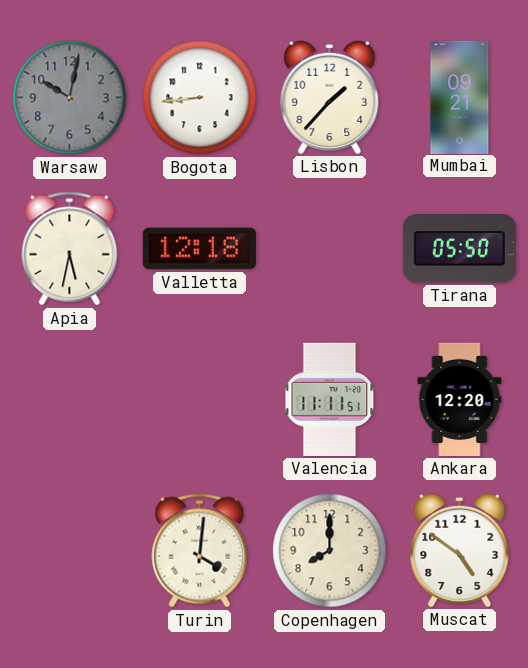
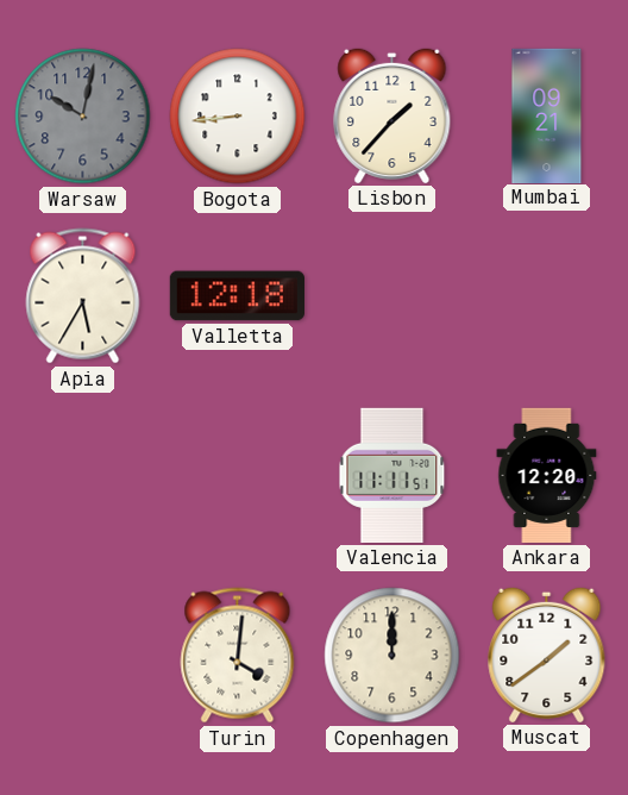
Apia: 5:32 -> 5:35 (83, 296)
Tirana: 05:50 -> none (459, 249)
Copenhagen: 8:00 -> 12:00 (392, 656)
Muscat: 4:51 -> 1:39 (547, 655)
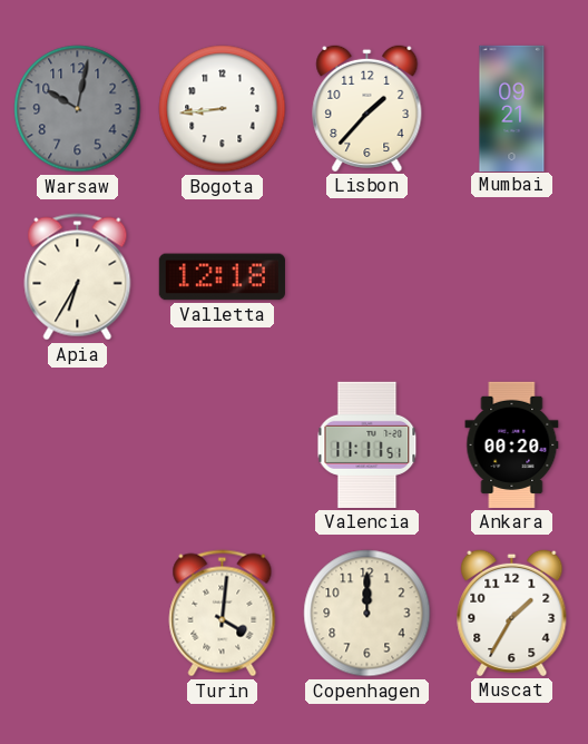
Apia: 5:35 -> 6:35 (78, 277)
Ankara: 12:20 -> 00:20 (512, 444)
Muscat: 1:39 -> 1:35 (512, 613)
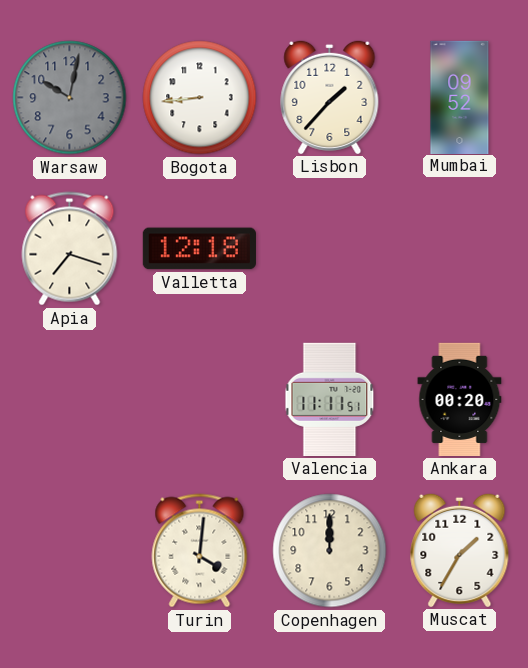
Mumbai: 09:21 -> 09:52 (460, 97)
Apia: 6:35 -> 7:18 (70, 249)
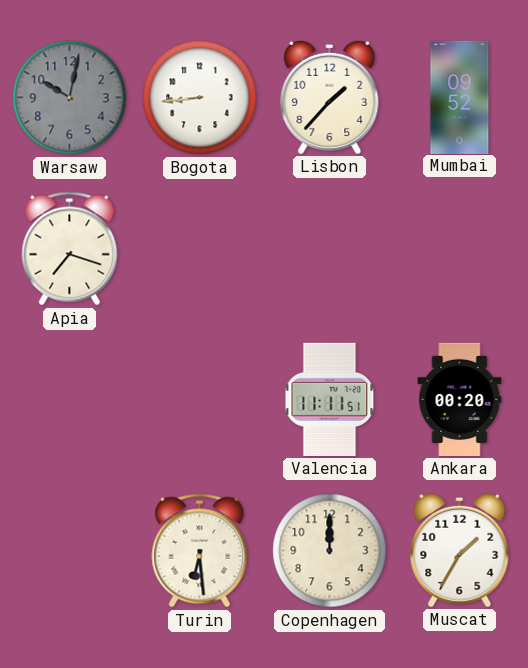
Valletta: 12:18 -> none (199, 249)
Turin: 4:01 -> 6:29 (200, 551)
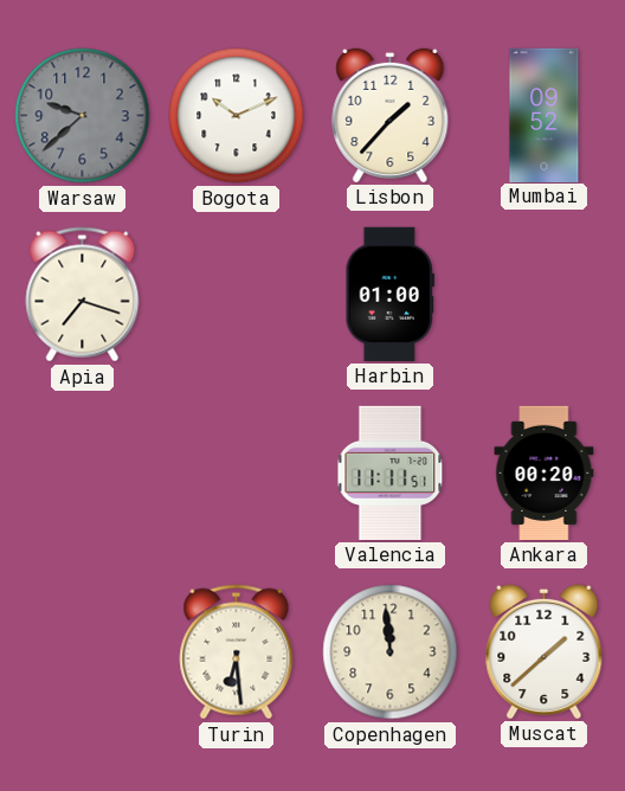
Warsaw: 10:02 -> 9:38 (83, 116)
Bogota: 8:44 -> 10:11 (237, 116)
Harbin: none -> 01:00 (389, 294)
Copenhagen: 12:00 -> 11:59 (391, 652)
Muscat: 1:35 -> 1:38 (545, 651)
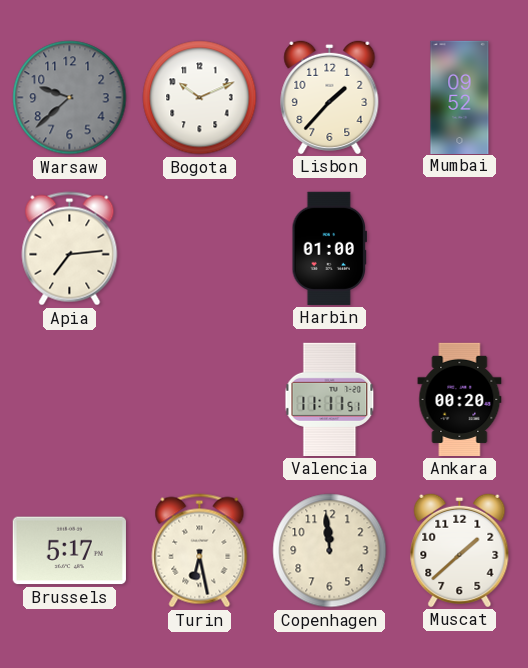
Apia: 7:18 -> 7:14 (70, 249)
Brussels: none -> 5:17 (69, 551)
Turin: 6:29 -> 6:28 (200, 551)
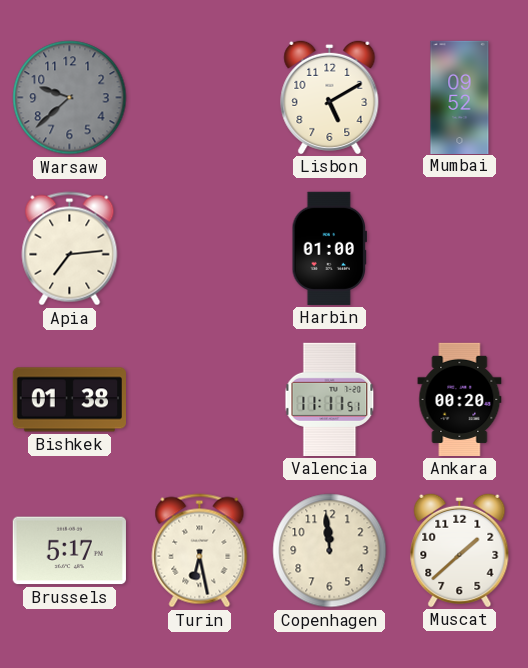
Bogota: 10:11 -> none (200, 98)
Lisbon: 1:37 -> 5:10 (330, 97)
Bishkek: none -> 01:38 (69, 400)
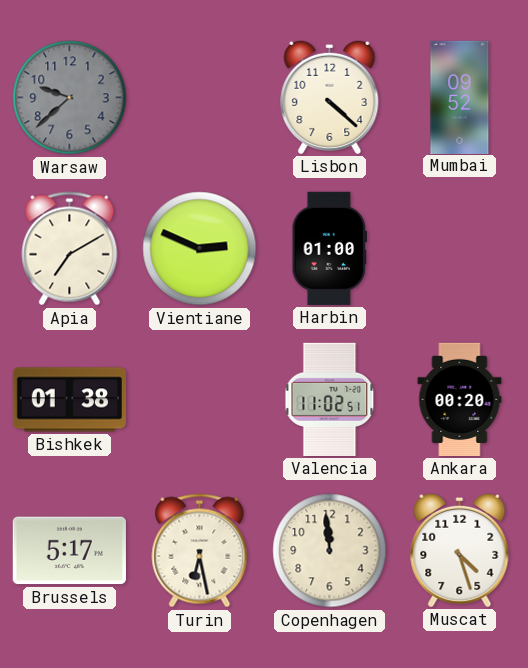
Lisbon: 5:10 -> 4:22 (330, 97)
Apia: 7:14 -> 7:10 (70, 249)
Vientiane: none -> 2:49 (200, 249)
Valencia: 11:11 -> 11:02 (330, 399)
Muscat: 1:38 -> 4:27 (460, 550)
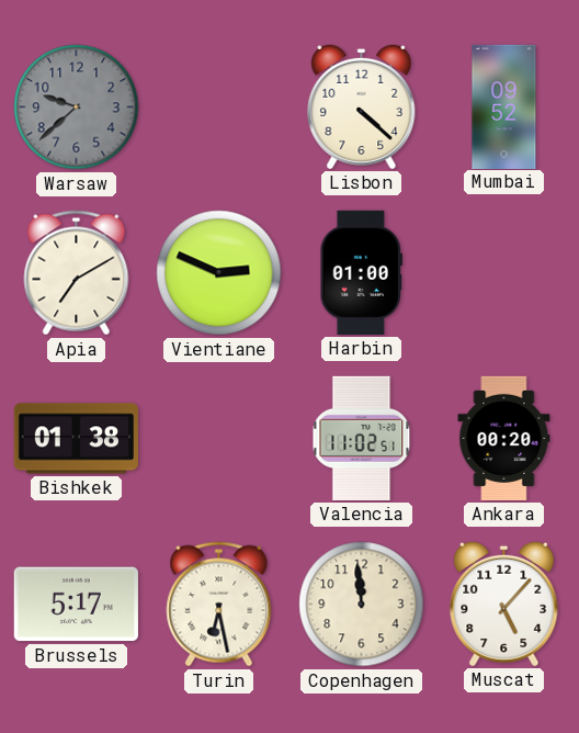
Muscat: 4:27 -> 5:07 (504, 604)
